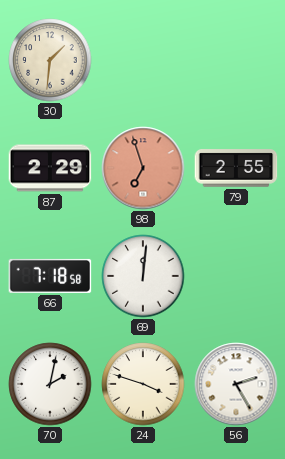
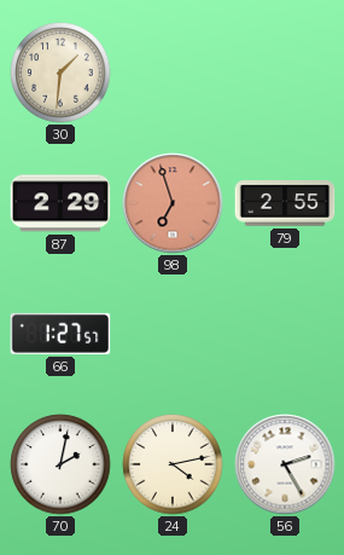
66: 7:18 -> 1:27 (60, 334)
69: 12:01 -> none (143, 276)
24: 3:48 -> 4:13 (173, 464)
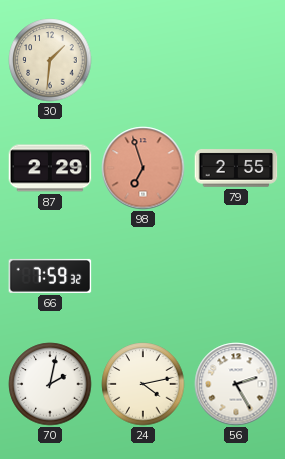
66: 1:27 -> 7:59 (50, 276)
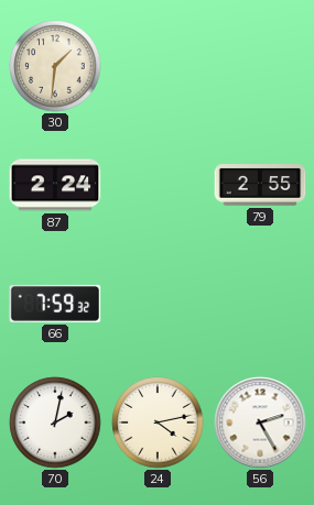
87: 2:29 -> 2:24 (55, 185)
98: 6:57 -> none (143, 168)
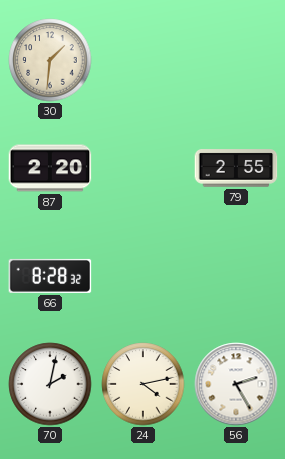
87: 2:24 -> 2:20 (50, 168)
66: 7:59 -> 8:28 (50, 276)
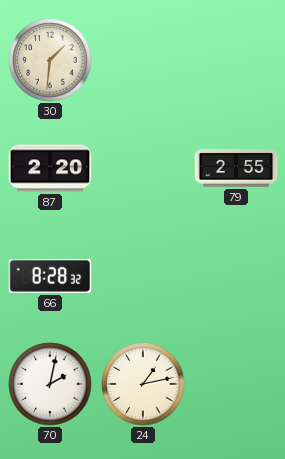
24: 4:13 -> 1:13 (143, 384)
56: 2:25 -> none (236, 384)
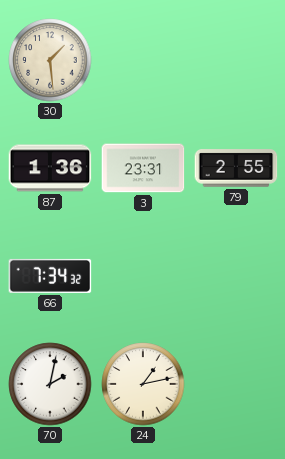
30: 1:31 -> 1:29 (50, 60)
87: 2:20 -> 1:36 (50, 168)
3: none -> 23:31 (143, 168)
66: 8:28 -> 7:34 (50, 276)
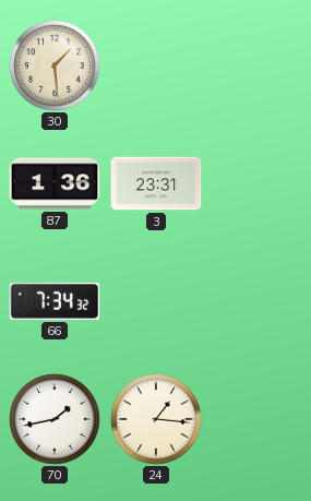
79: 2:55 -> none (236, 168)
70: 2:02 -> 1:43 (55, 419)
24: 1:13 -> 1:16 (156, 419)
